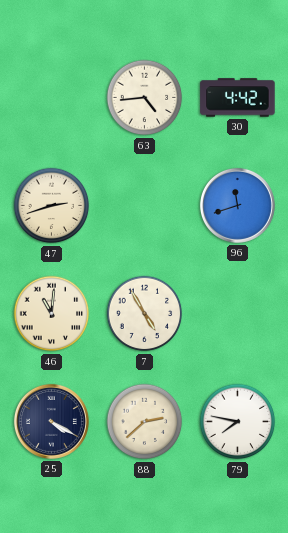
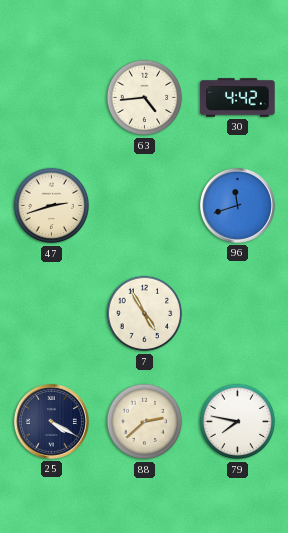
46: 11:01 -> none (52, 314)
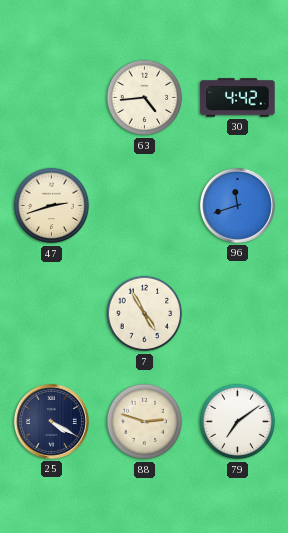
88: 2:38 -> 2:48 (145, 422)
79: 7:47 -> 7:09 (238, 422)
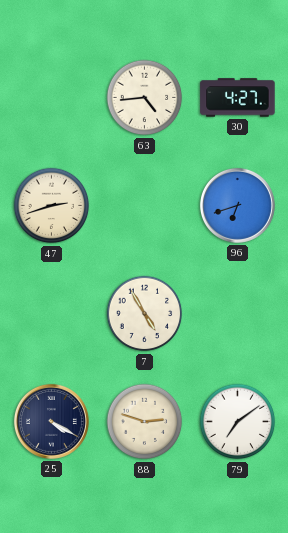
30: 4:42 -> 4:27 (238, 98)
96: 11:42 -> 6:42 (237, 205)
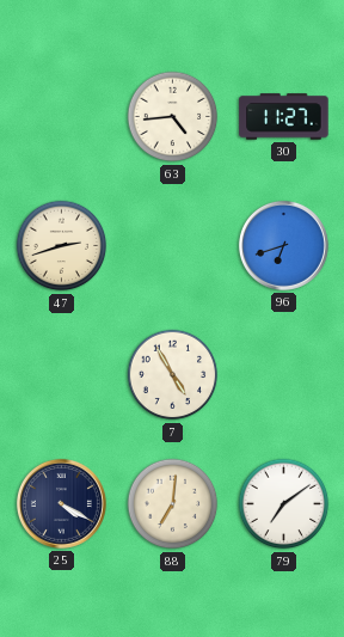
30: 4:27 -> 11:27 (284, 117)
88: 2:48 -> 7:01 (173, 504)
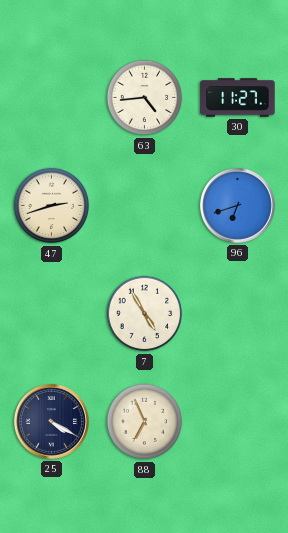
88: 7:01 -> 6:56 (145, 422)
79: 7:09 -> none (284, 504)
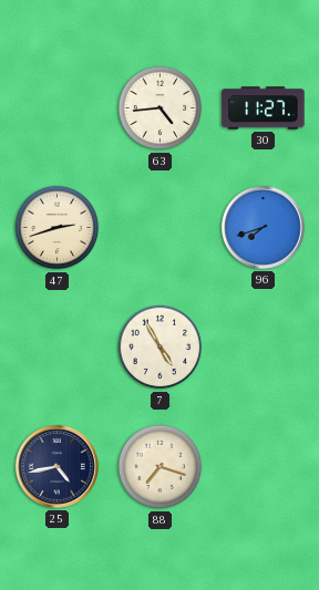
96: 6:42 -> 7:42 (263, 227)
25: 4:20 -> 4:43 (56, 466)
88: 6:56 -> 7:18 (161, 467)
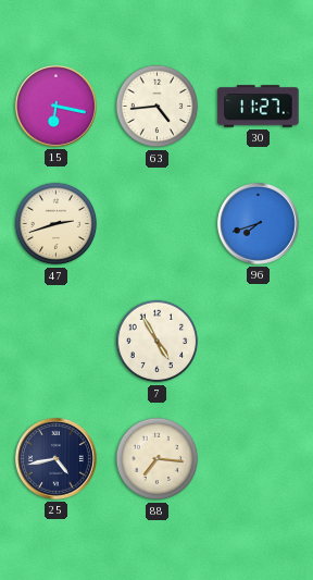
15: none -> 6:17 (55, 106)
88: 7:18 -> 7:16 (158, 459)
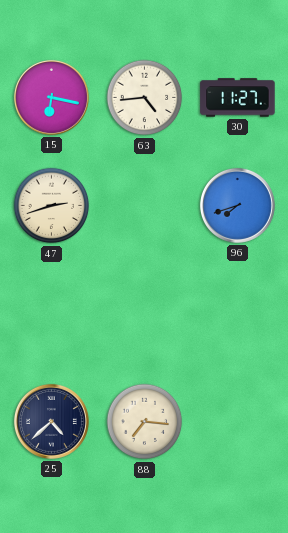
7: 4:55 -> none (158, 342)
25: 4:43 -> 4:38 (51, 421)
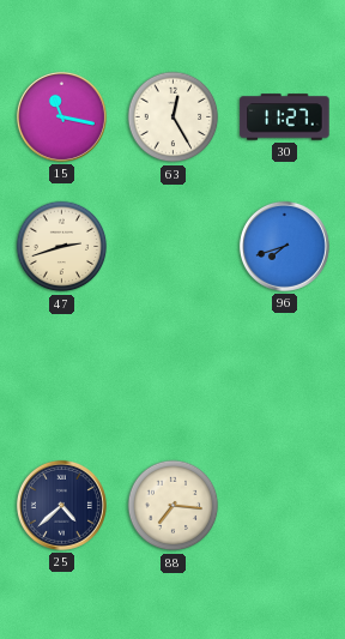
15: 6:17 -> 11:17 (61, 116)
63: 4:44 -> 12:25 (174, 117)
